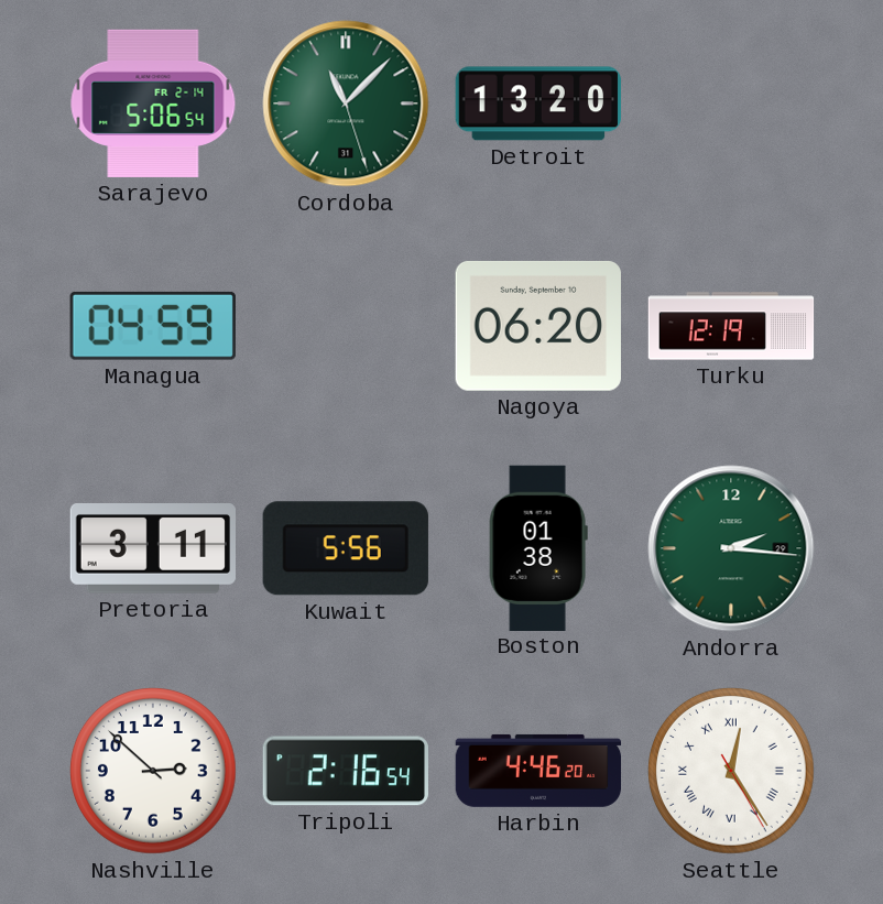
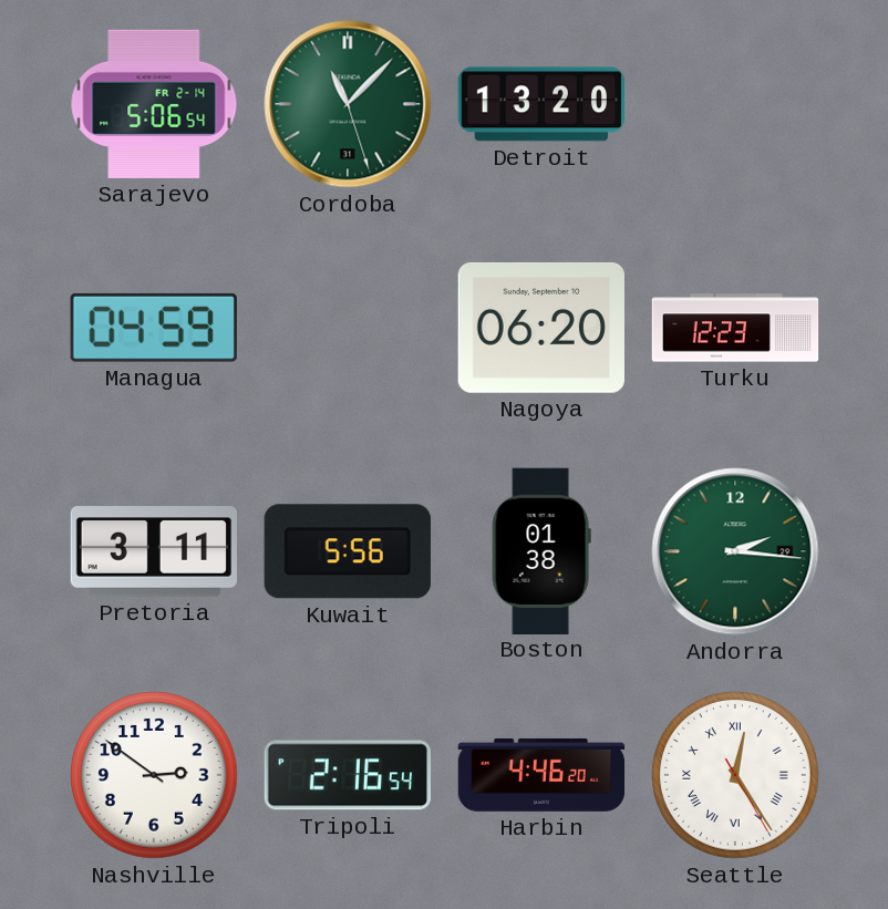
Turku: 12:19 -> 12:23 (735, 328)
Nashville: 2:52 -> 2:51 (155, 776)
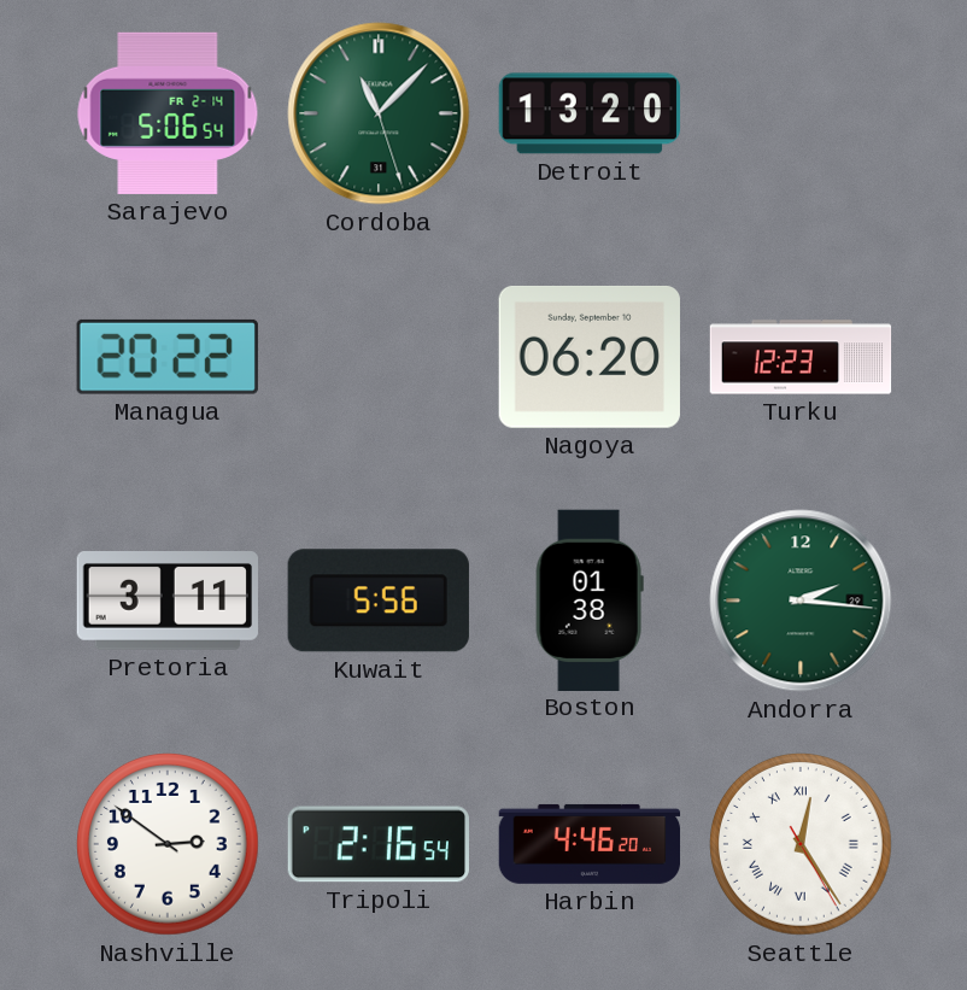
Managua: 04:59 -> 20:22 (168, 357)
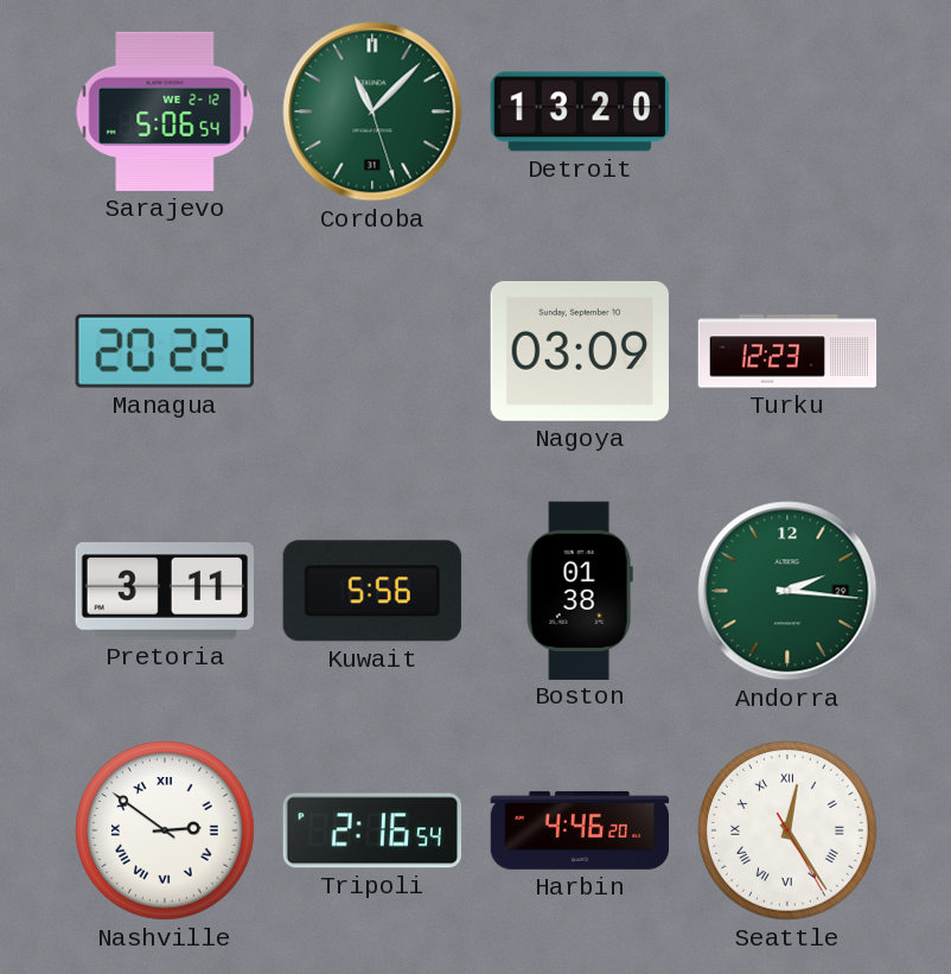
Sarajevo date: FR 2-14 -> WE 2-12 (165, 112)
Nagoya: 06:20 -> 03:09 (579, 351)
Nashville numerals: Arabic -> Roman (166, 832)
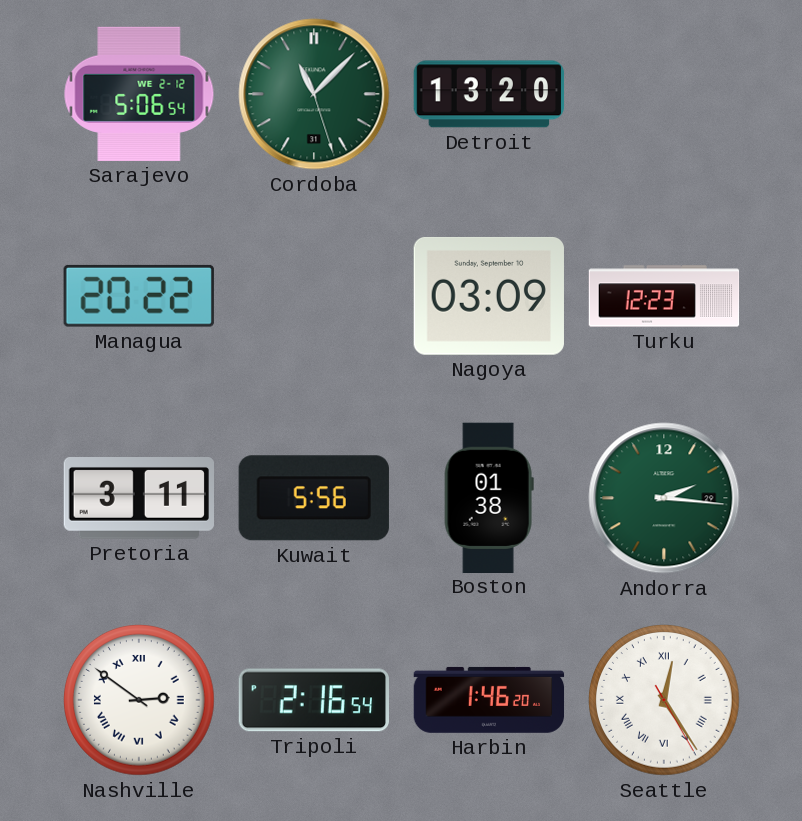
Harbin: 4:46 -> 1:46 (489, 700)
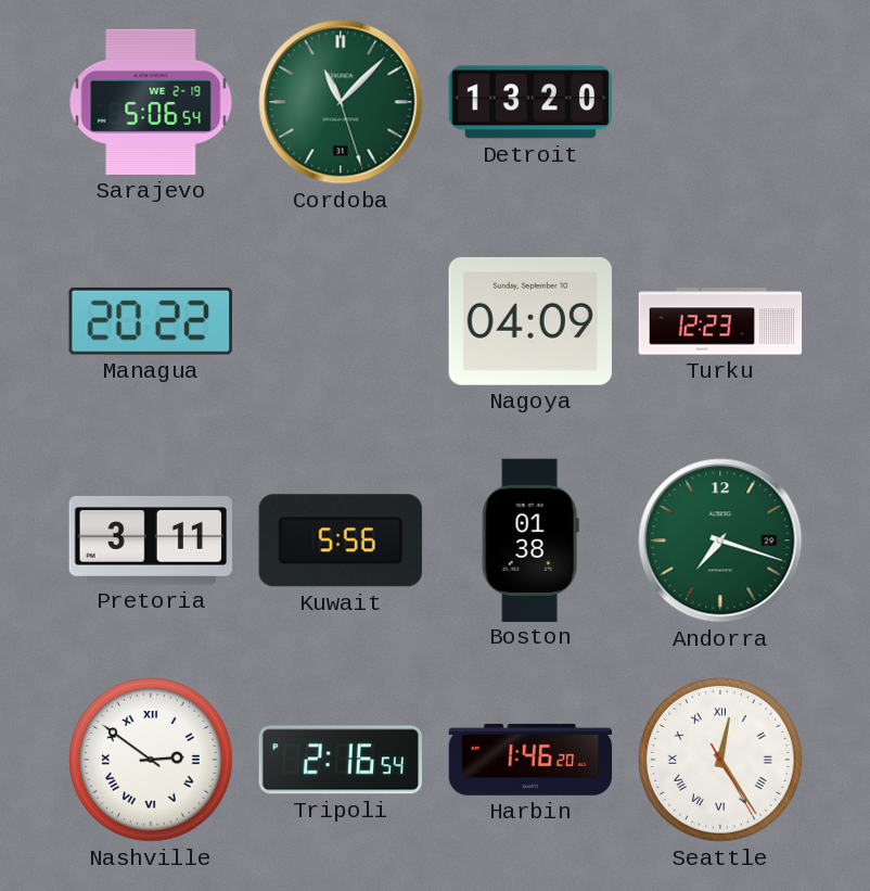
Sarajevo date: WE 2-12 -> WE 2-19 (151, 102)
Nagoya: 03:09 -> 04:09 (529, 321)
Andorra: 2:16 -> 7:18 (720, 540)
